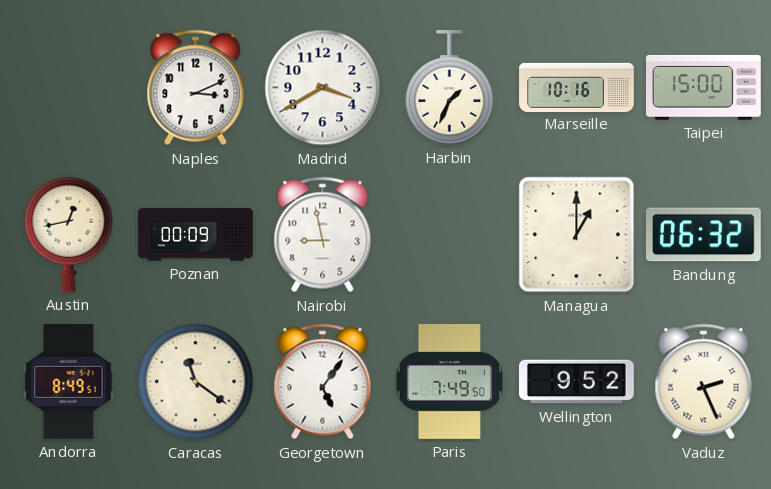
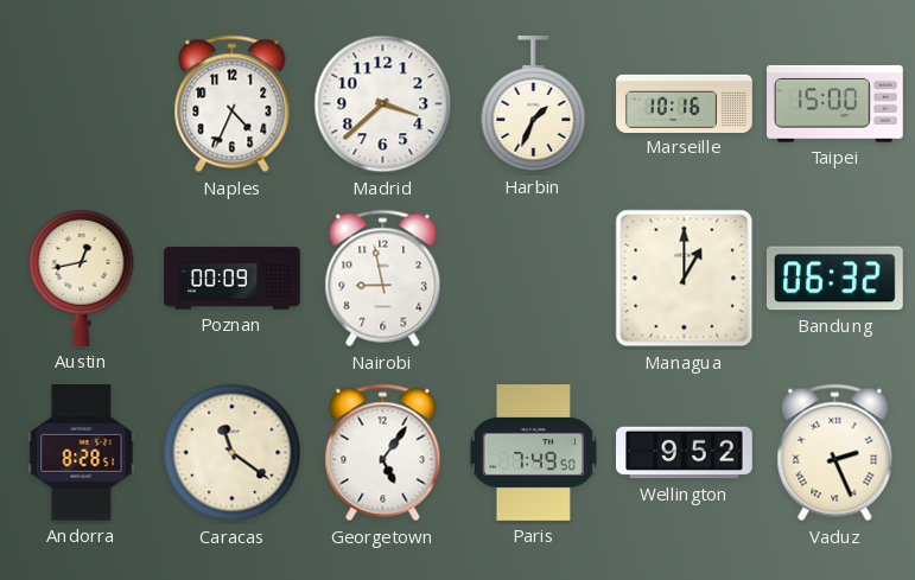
Naples: 3:11 -> 4:34 (233, 104)
Madrid: 3:40 -> 3:38 (383, 104)
Andorra: 8:49 -> 8:28 (82, 453)
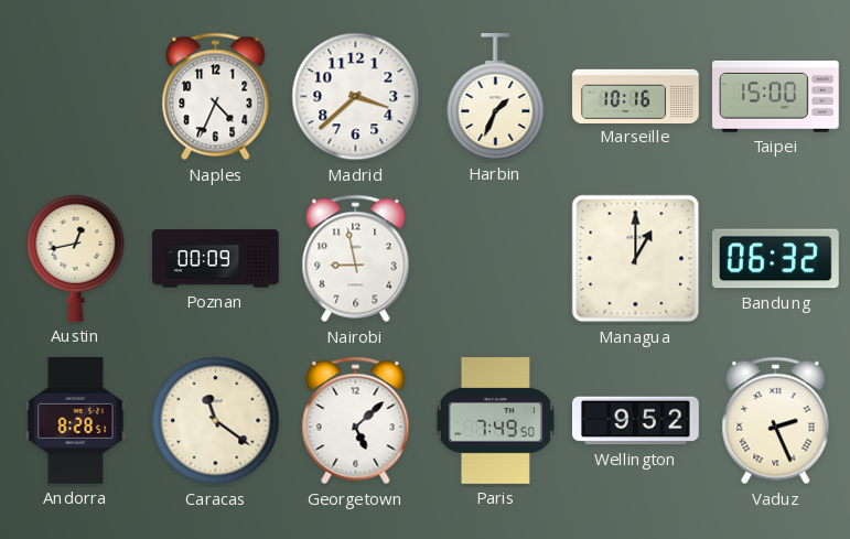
Georgetown: 5:06 -> 5:08 (356, 421)
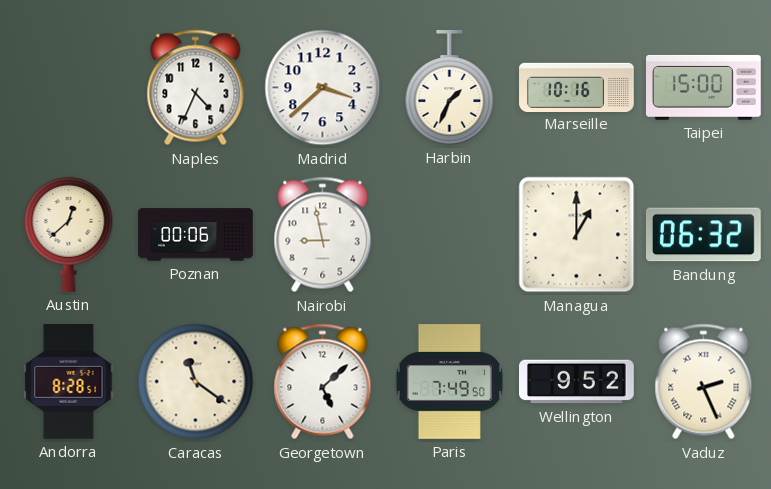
Austin: 12:43 -> 12:38 (69, 234)
Poznan: 00:09 -> 00:06 (196, 235)
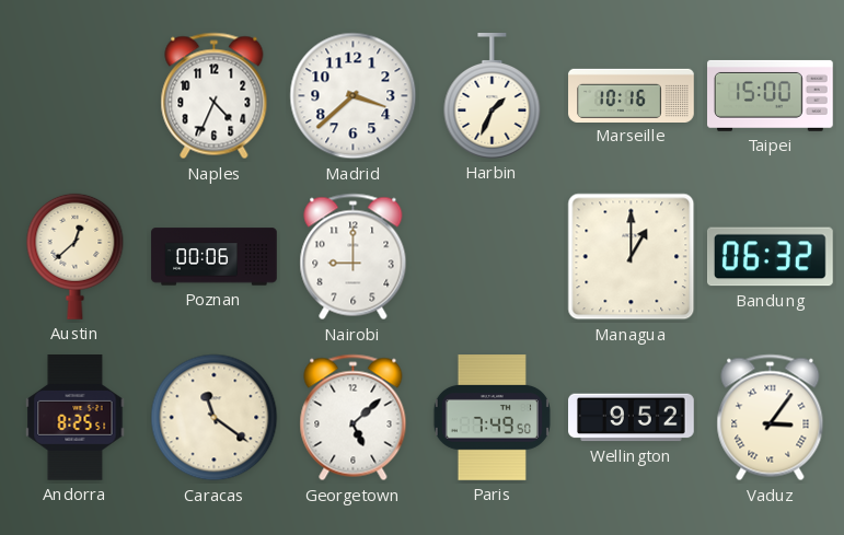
Nairobi: 8:58 -> 9:00 (354, 257)
Andorra: 8:28 -> 8:25 (76, 418)
Vaduz: 2:26 -> 3:06 (771, 418)
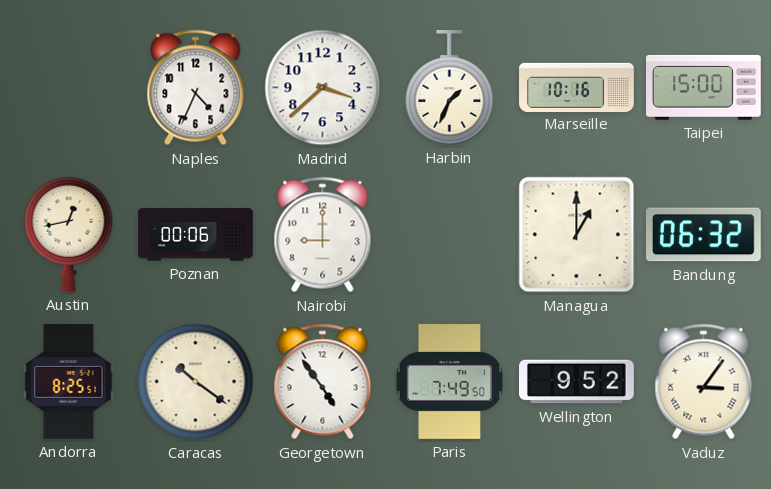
Austin: 12:38 -> 12:43 (69, 234)
Caracas: 11:21 -> 10:21 (196, 382)
Georgetown: 5:08 -> 4:54 (323, 382)
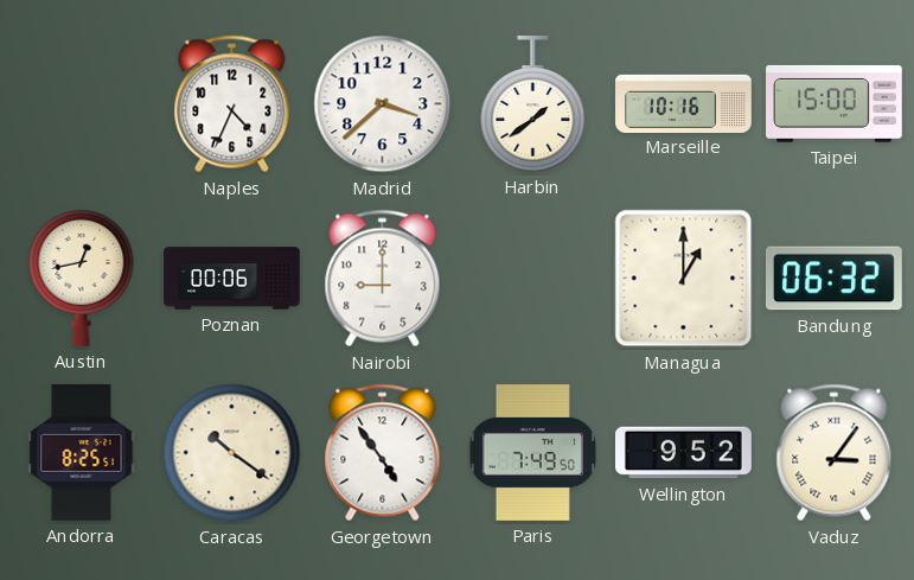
Harbin: 1:34 -> 1:39 (533, 104)
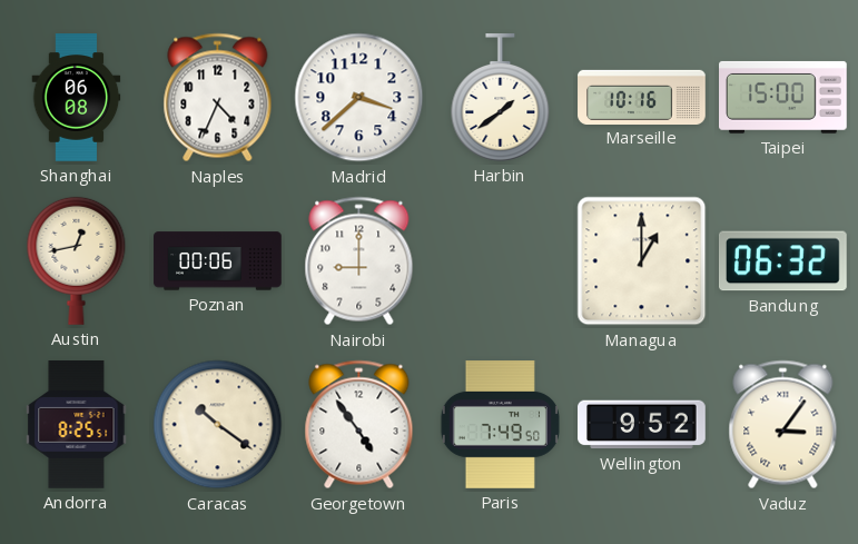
Shanghai: none -> 06:08 (77, 98)
